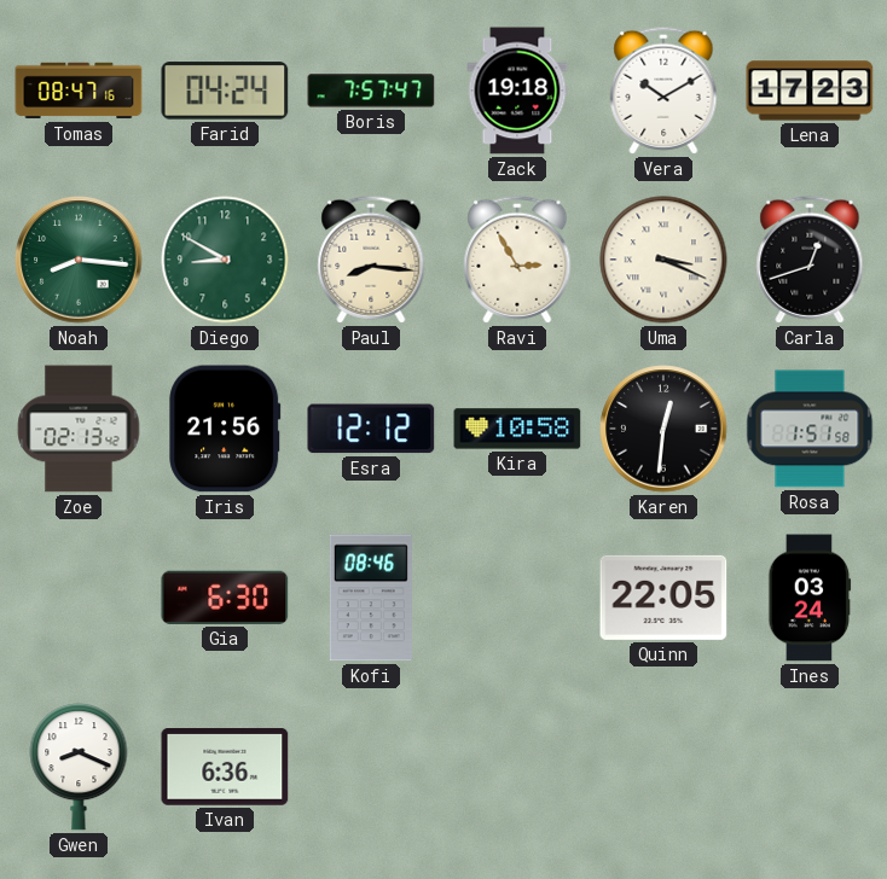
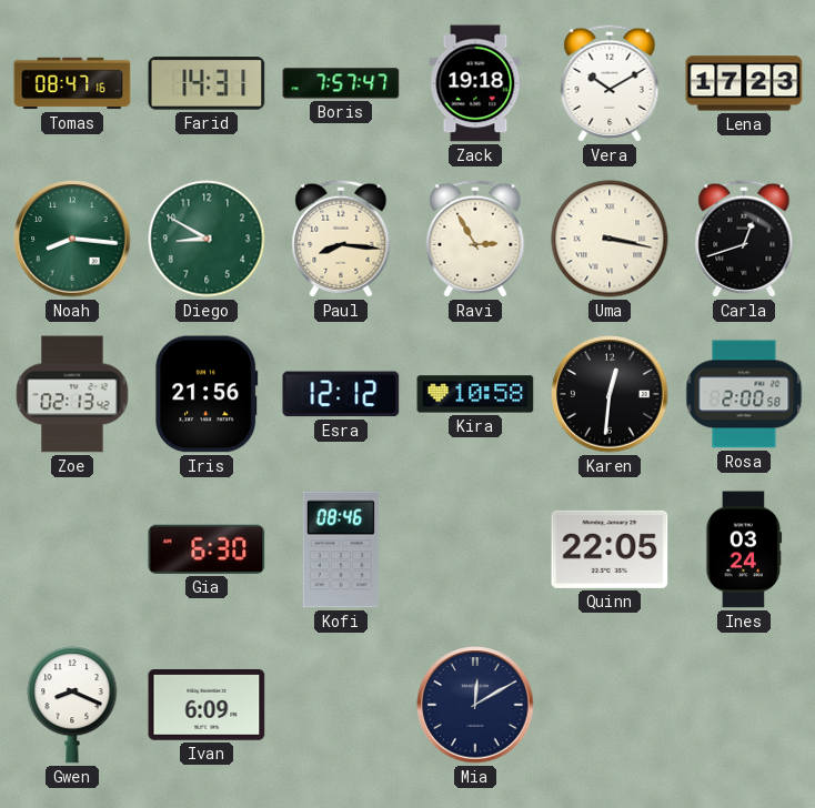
Farid: 04:24 -> 14:31 (207, 83)
Uma: 3:19 -> 3:17 (610, 239)
Rosa: 1:51 -> 2:00 (744, 394)
Ivan: 6:36 -> 6:09 (207, 706)
Mia: none -> 12:10 (475, 705)
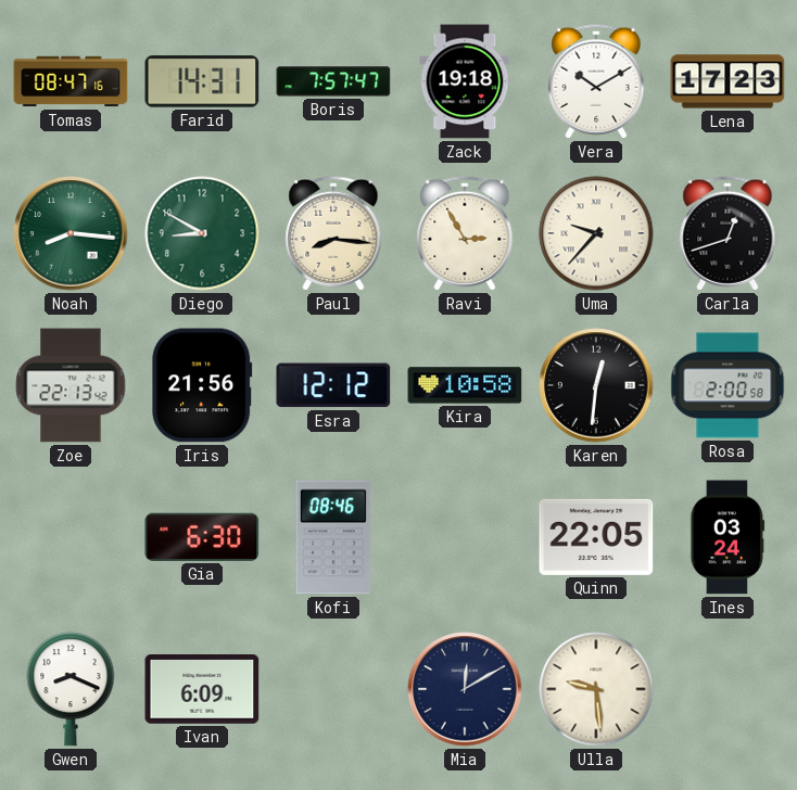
Uma: 3:17 -> 9:37 (596, 233)
Zoe: 02:13 -> 22:13 (71, 385)
Ulla: none -> 9:29 (596, 689)
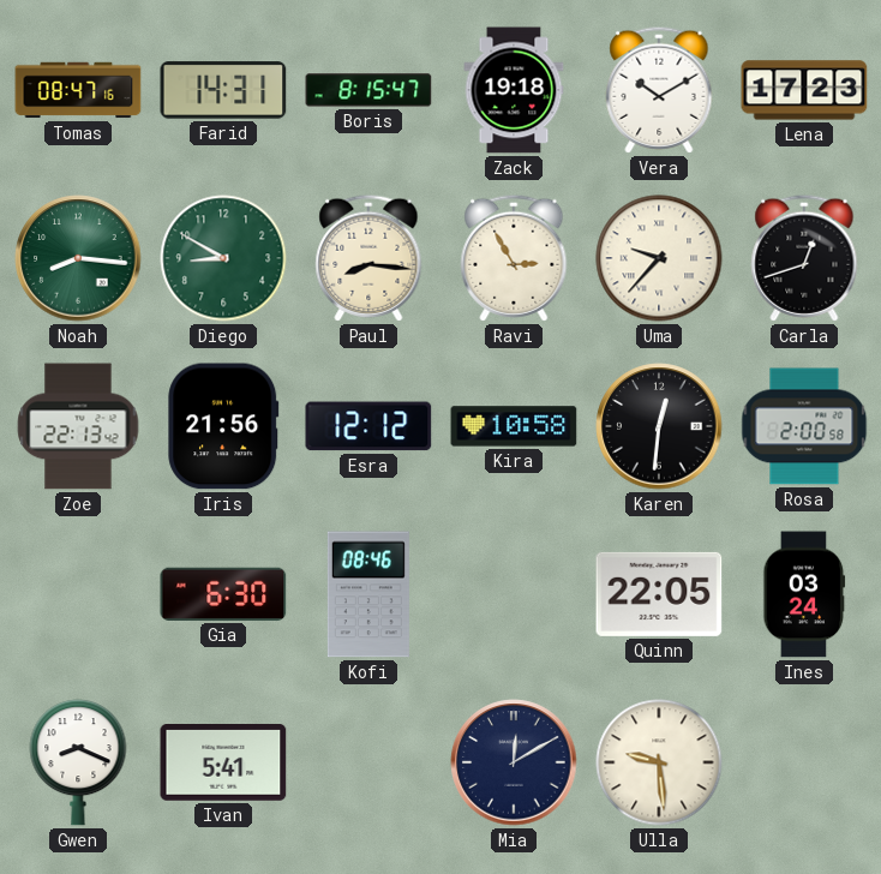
Boris: 7:57 -> 8:15 (368, 90)
Ivan: 6:09 -> 5:41 (223, 764)
